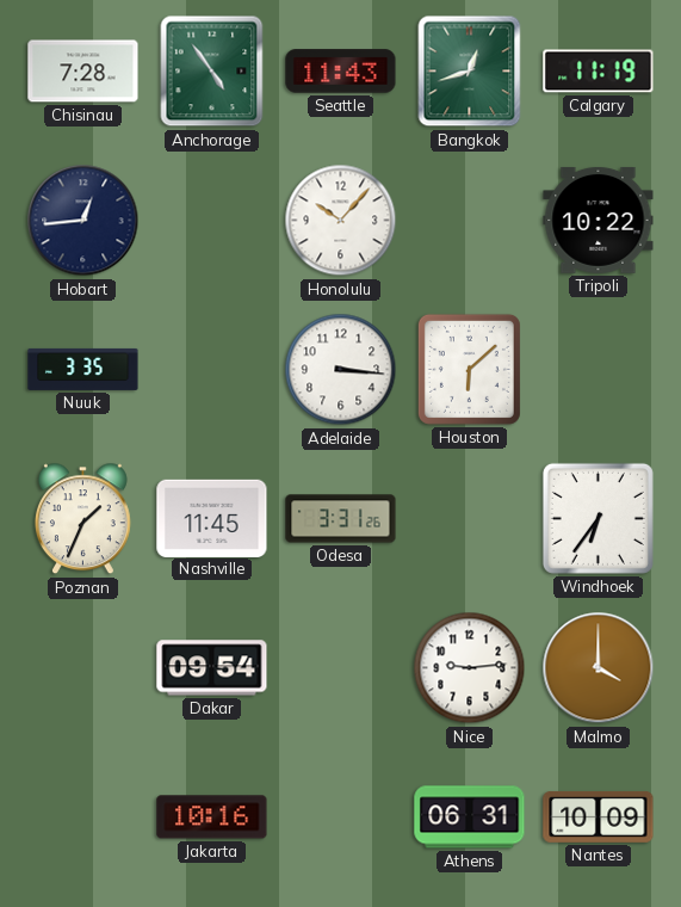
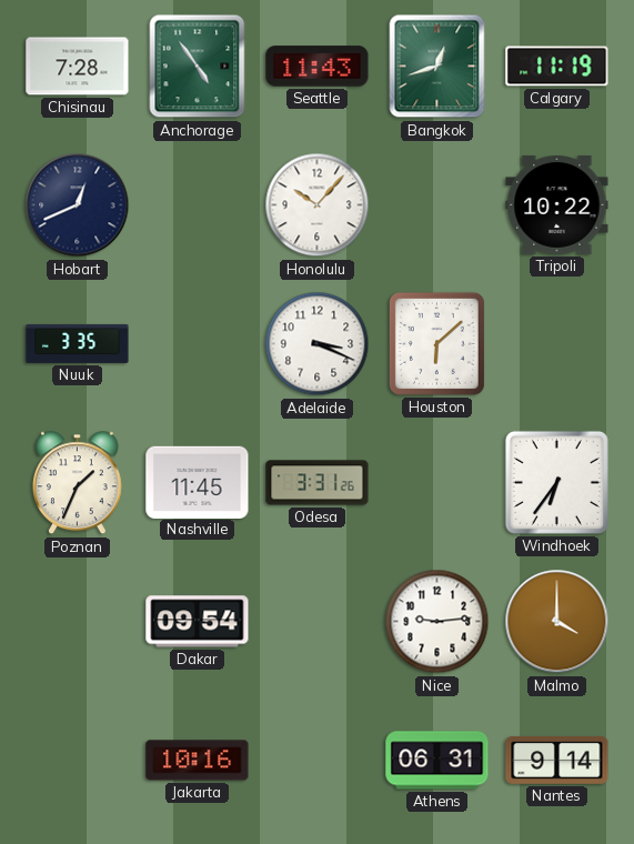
Hobart: 12:44 -> 12:41 (78, 205)
Adelaide: 3:16 -> 3:19 (318, 344)
Nantes: 10:09 -> 9:14 (557, 760)
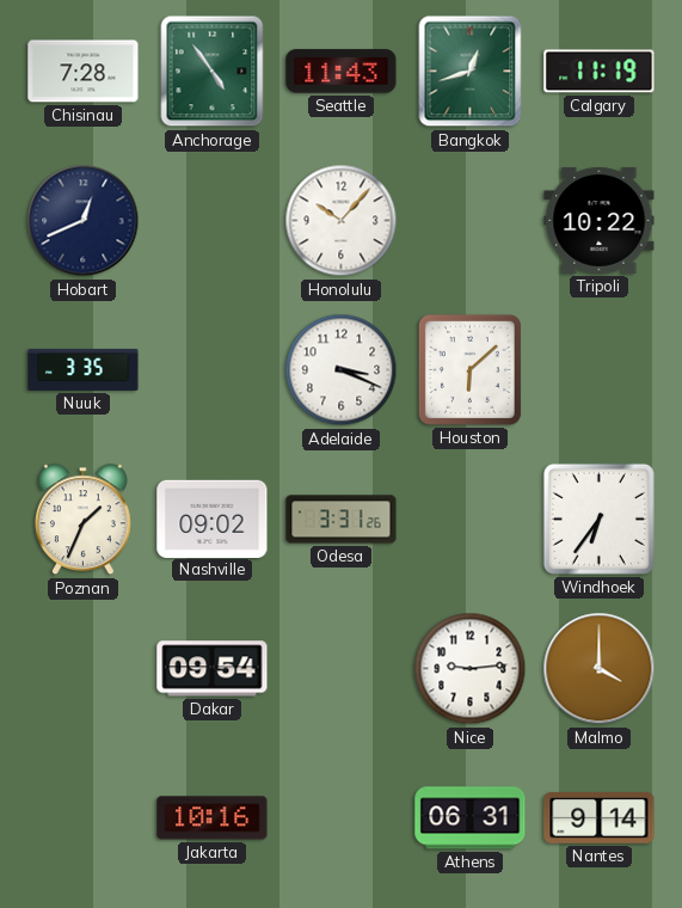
Nashville: 11:45 -> 09:02 (213, 519)
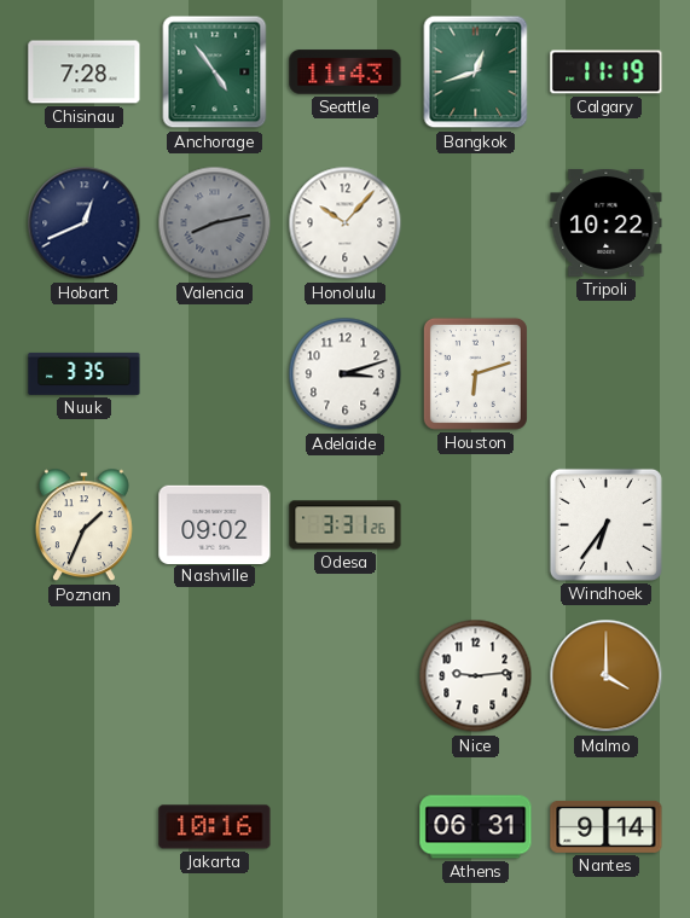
Valencia: none -> 8:13 (215, 223)
Adelaide: 3:19 -> 3:12 (346, 374)
Houston: 6:08 -> 6:12 (475, 373)
Dakar: 09:54 -> none (213, 669)
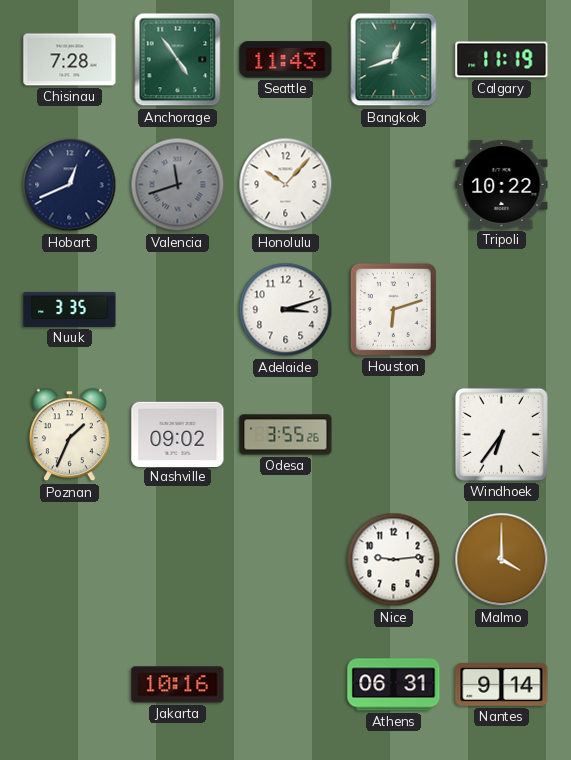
Valencia: 8:13 -> 11:42 (178, 185)
Odesa: 3:31 -> 3:55 (286, 435)
